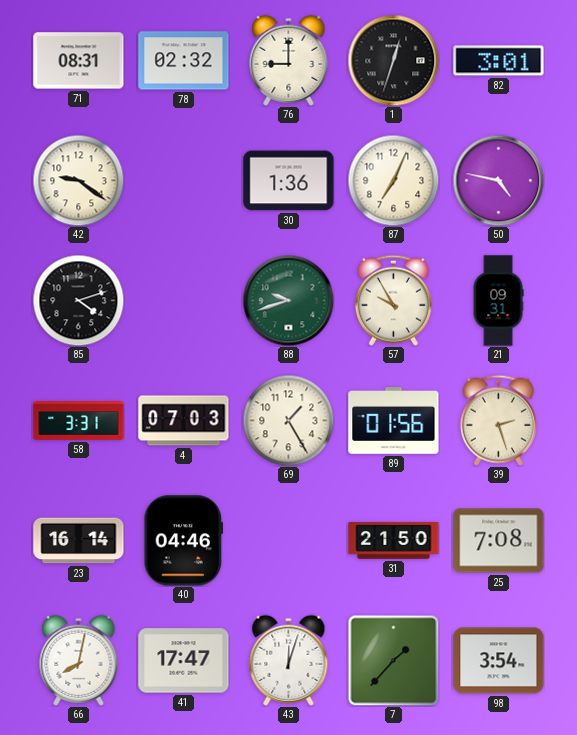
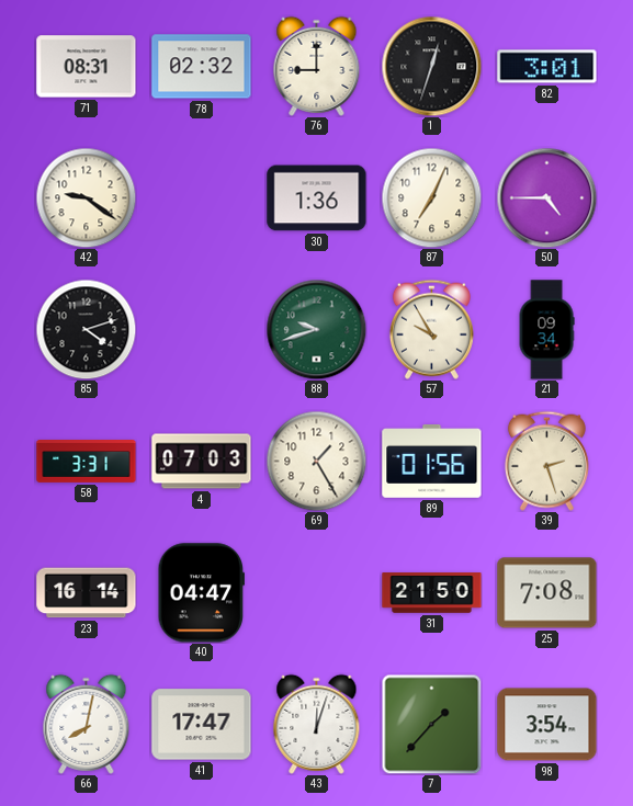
50: 4:47 -> 4:45 (546, 197)
21: 09:31 -> 09:34 (546, 330)
40: 04:46 -> 04:47 (201, 593)
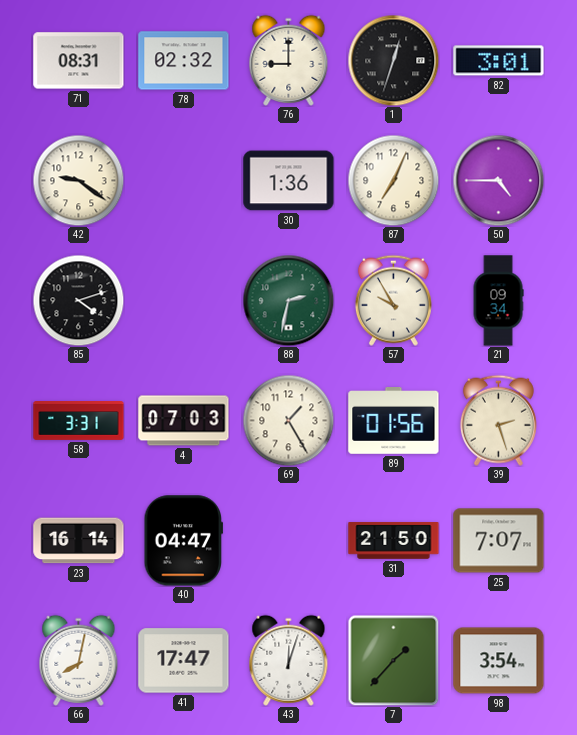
88: 9:42 -> 2:32 (288, 300)
25: 7:08 -> 7:07 (499, 541)
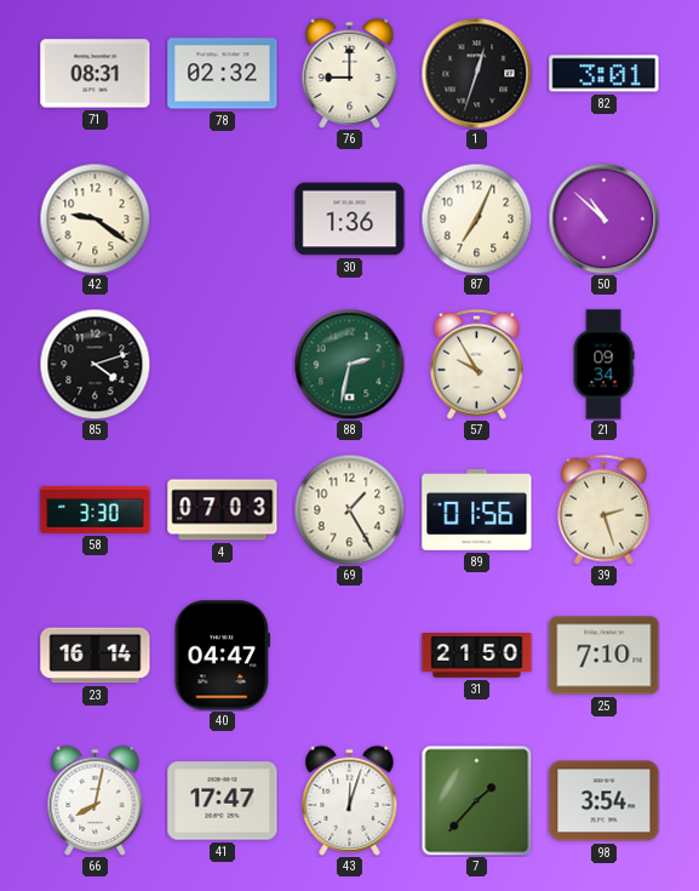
50: 4:45 -> 10:52 (603, 218)
58: 3:31 -> 3:30 (96, 510)
25: 7:07 -> 7:10 (605, 656)
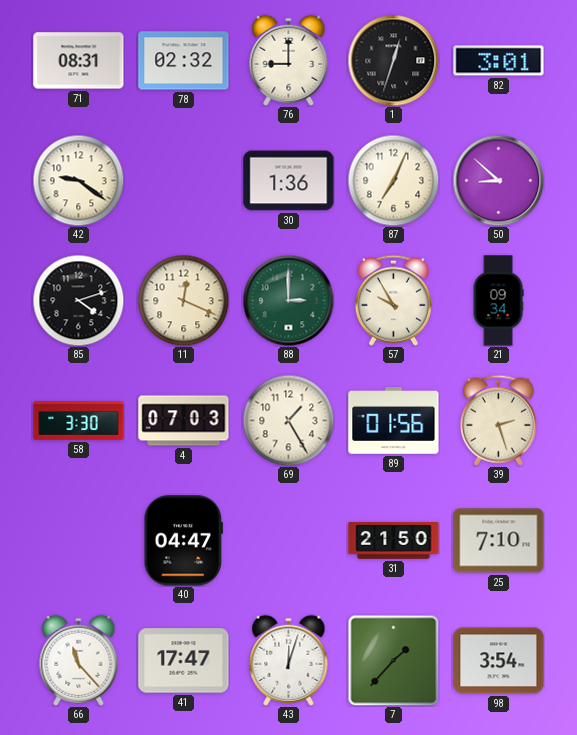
50: 10:52 -> 8:52 (498, 180)
11: none -> 12:19 (183, 300)
88: 2:32 -> 3:00 (288, 300)
23: 16:14 -> none (96, 656)
66: 8:02 -> 11:23 (79, 660)
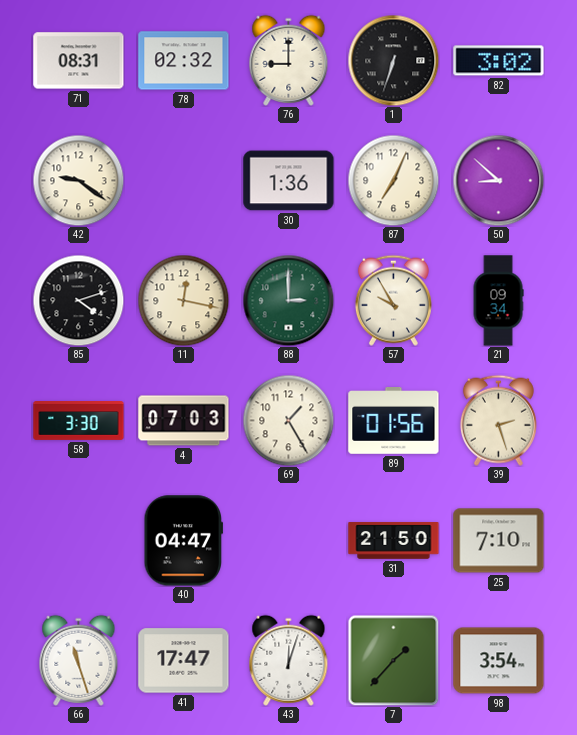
1: 12:33 -> 6:33 (393, 60)
82: 3:01 -> 3:02 (499, 61)
11: 12:19 -> 12:17 (183, 300)
66: 11:23 -> 11:27 (79, 660)
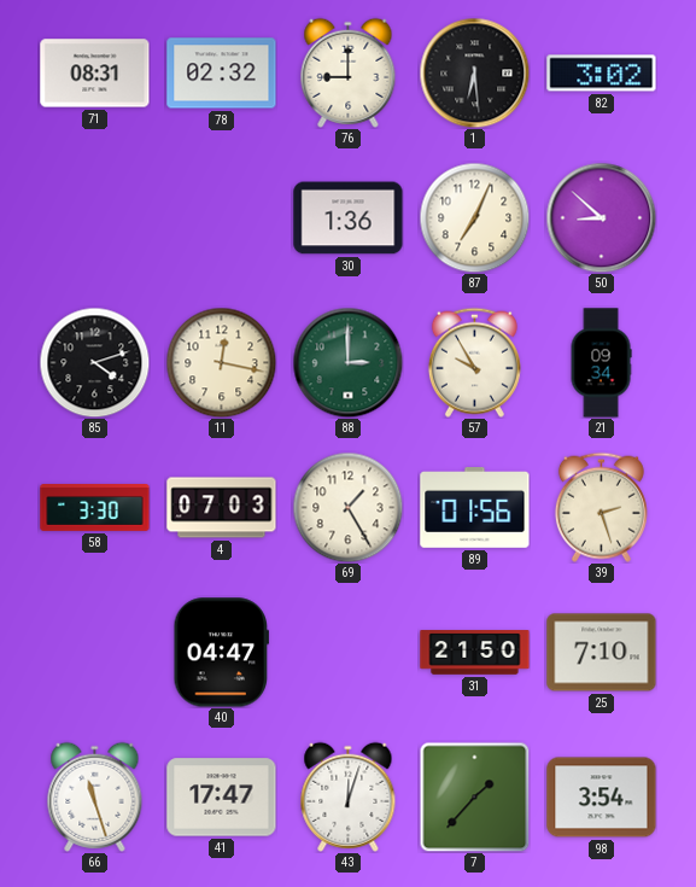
1: 6:33 -> 6:29 (474, 72)
42: 9:21 -> none (78, 180)
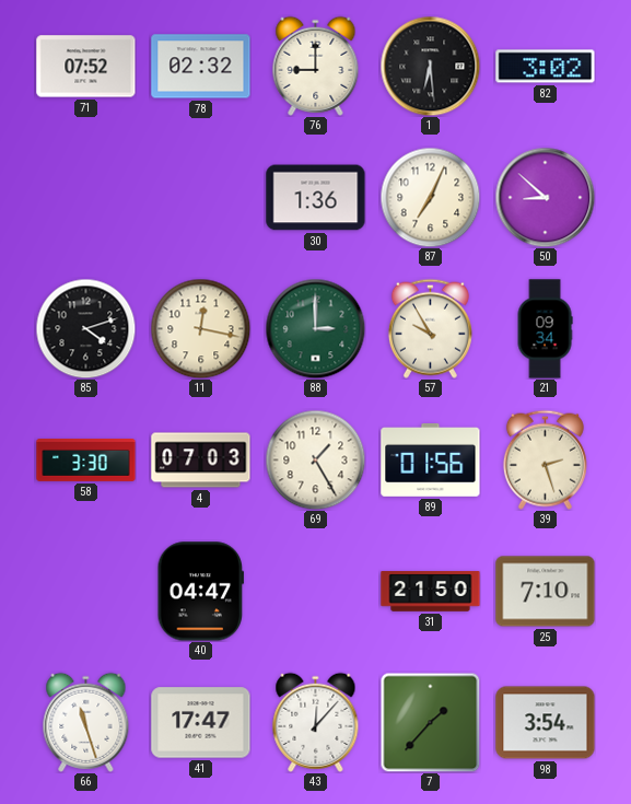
71: 08:31 -> 07:52 (86, 67)
43: 12:03 -> 12:07 (316, 722)
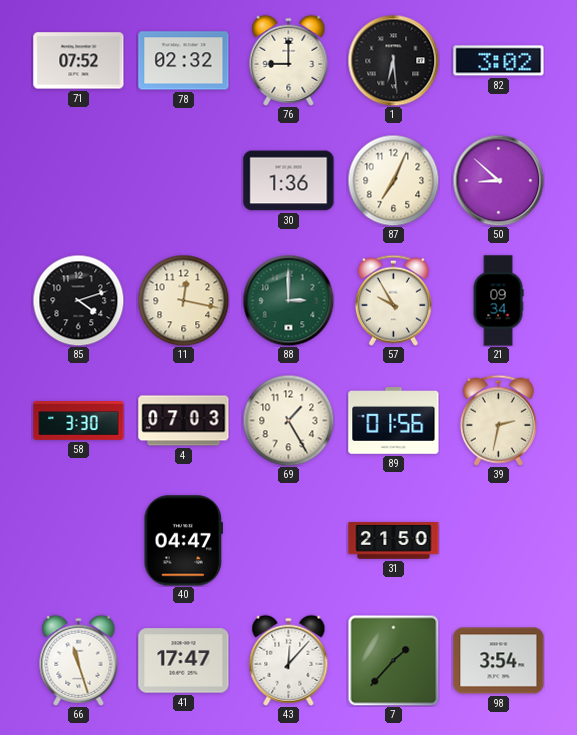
39: 2:27 -> 2:32 (498, 420)
25: 7:10 -> none (546, 592)
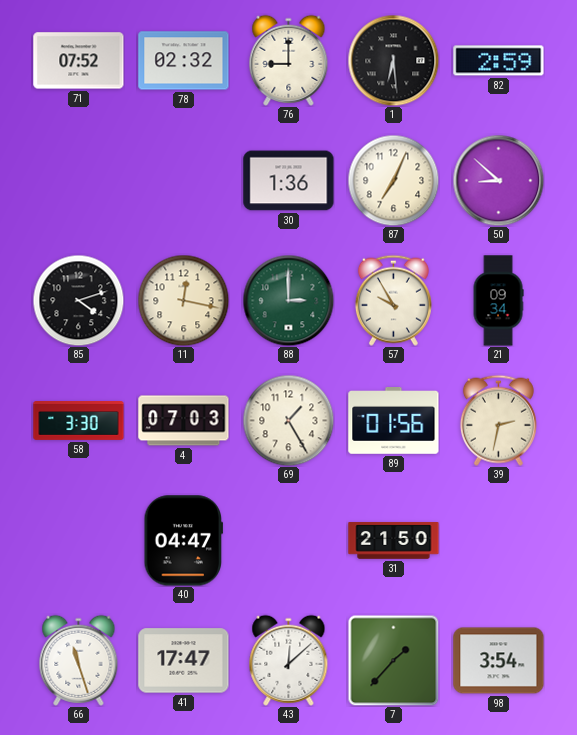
82: 3:02 -> 2:59 (499, 61)
43: 12:07 -> 12:08 (289, 660)
